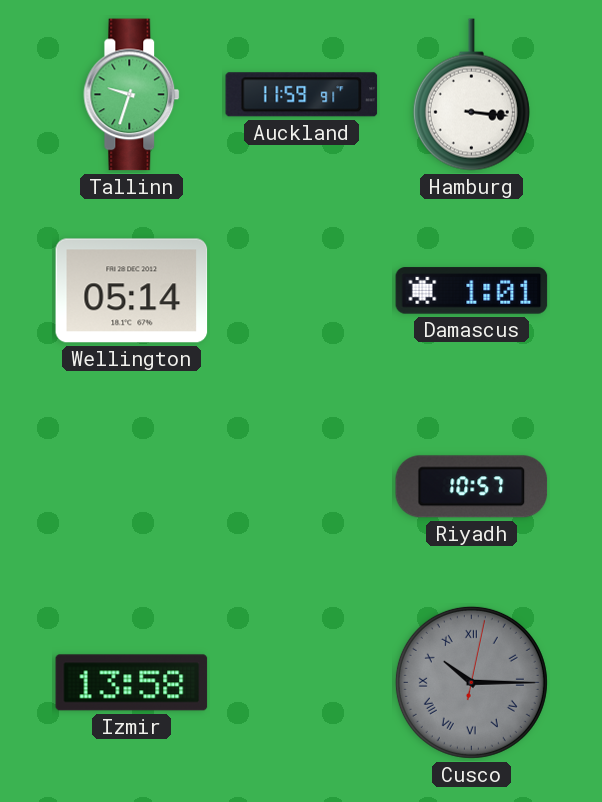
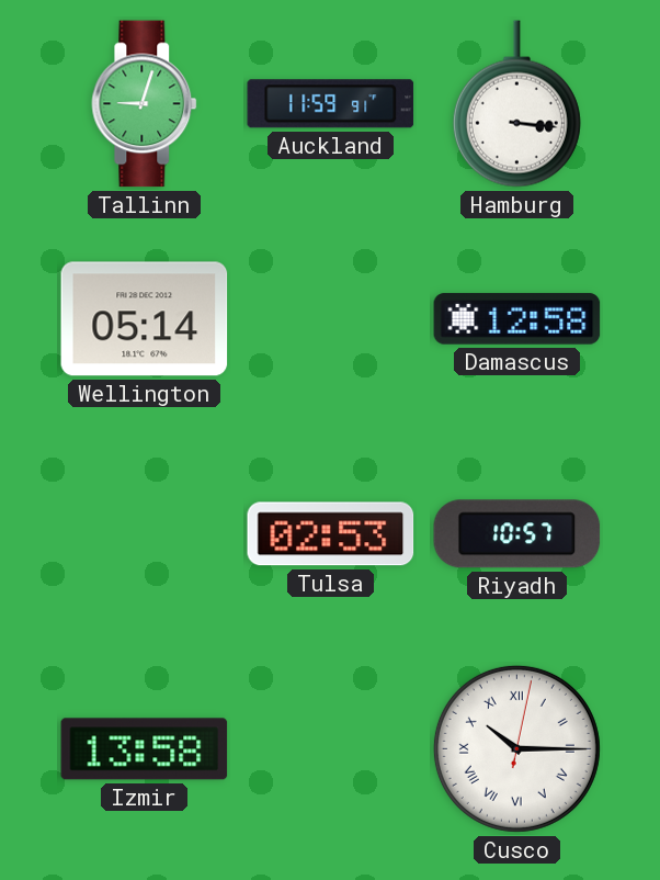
Tallinn: 9:33 -> 9:03 (145, 104)
Damascus: 1:01 -> 12:58 (517, 319)
Tulsa: none -> 02:53 (331, 534)
Cusco dial: grey -> white (516, 748)
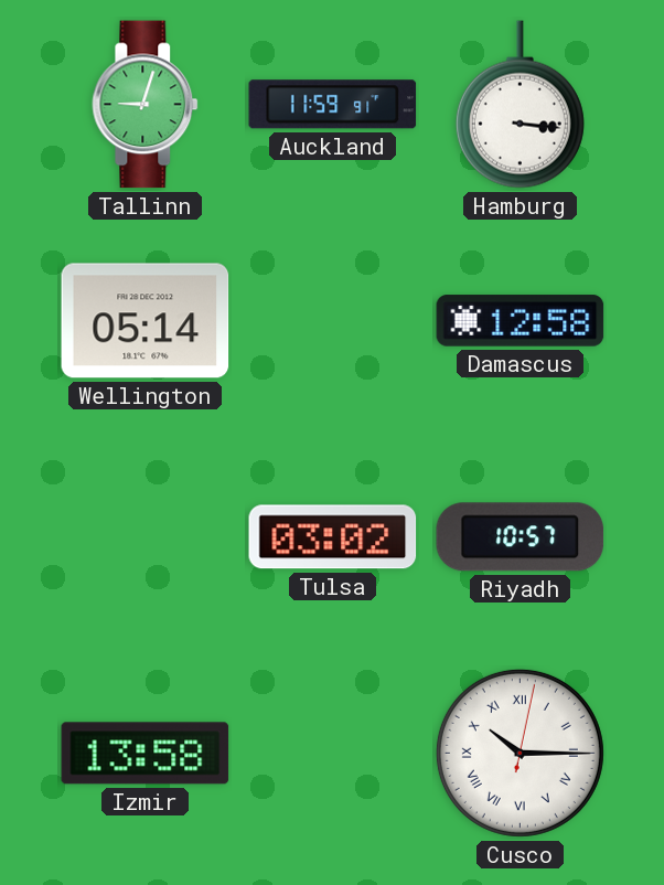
Tulsa: 02:53 -> 03:02 (333, 537)
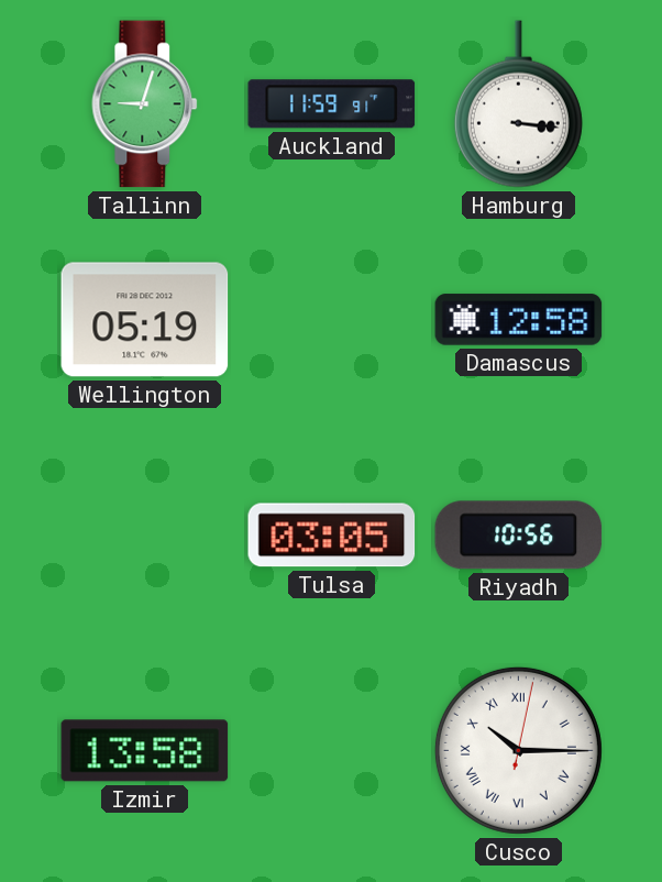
Wellington: 05:14 -> 05:19 (145, 320)
Tulsa: 03:02 -> 03:05 (332, 536)
Riyadh: 10:57 -> 10:56 (519, 536)
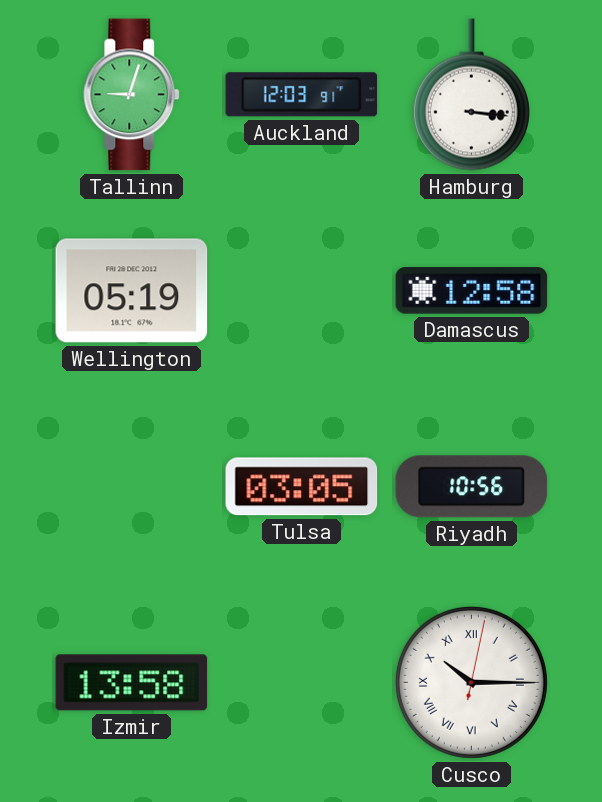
Auckland: 11:59 -> 12:03 (302, 95)
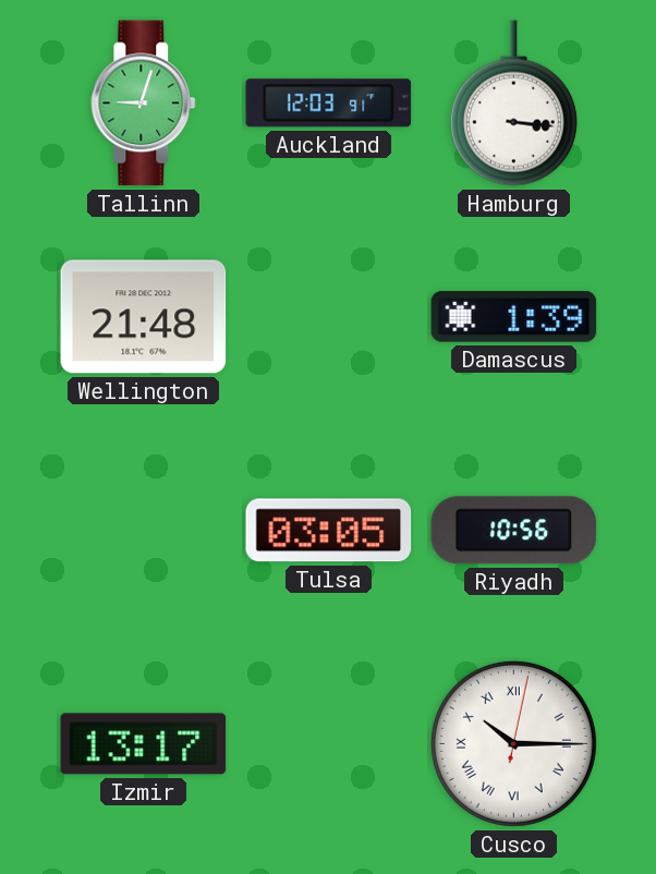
Wellington: 05:19 -> 21:48 (144, 317)
Damascus: 12:58 -> 1:39 (514, 317)
Izmir: 13:58 -> 13:17 (144, 744)
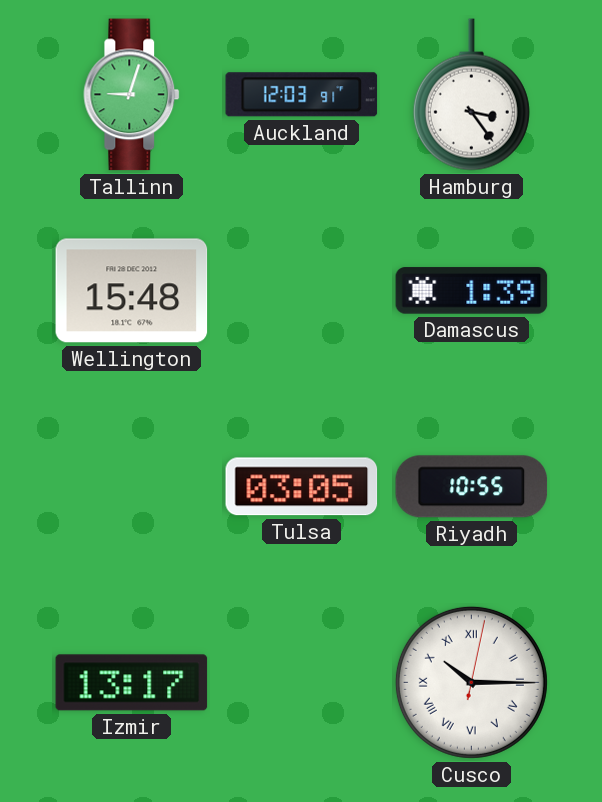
Hamburg: 3:16 -> 3:24 (471, 95)
Wellington: 21:48 -> 15:48 (132, 291)
Riyadh: 10:56 -> 10:55 (472, 487)
